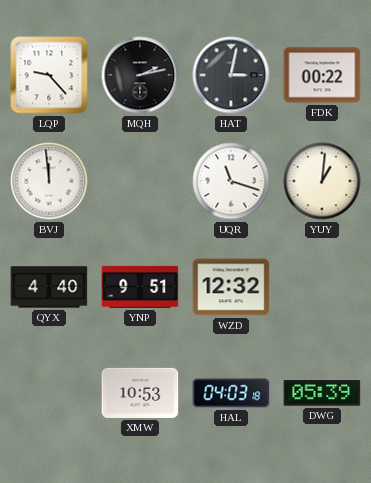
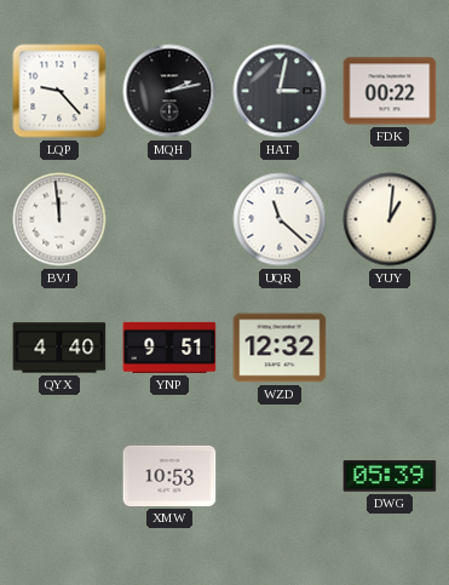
UQR: 11:18 -> 11:22 (280, 219)
HAL: 04:03 -> none (231, 393)
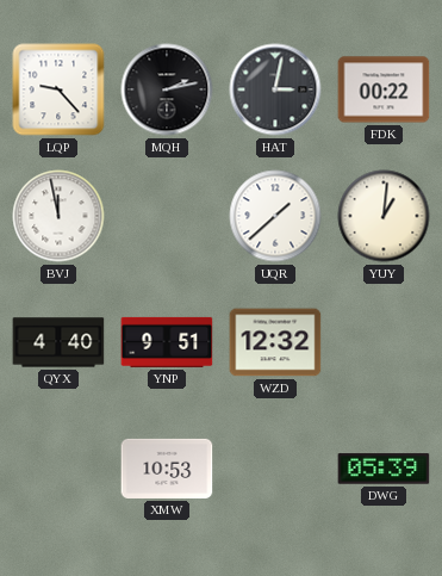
BVJ: 11:59 -> 11:58 (58, 216)
UQR: 11:22 -> 1:38 (275, 216)
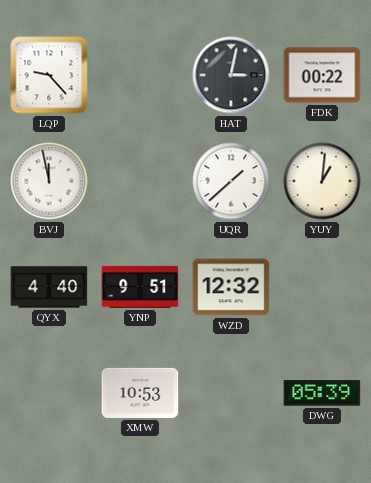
MQH: 2:13 -> none (167, 89)
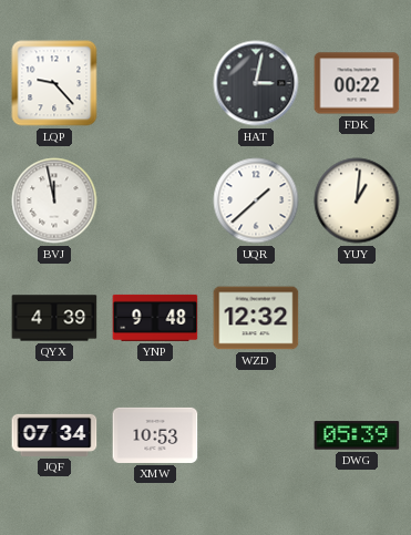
QYX: 4:40 -> 4:39 (54, 318)
YNP: 9:51 -> 9:48 (155, 318)
JQF: none -> 07:34 (54, 435)
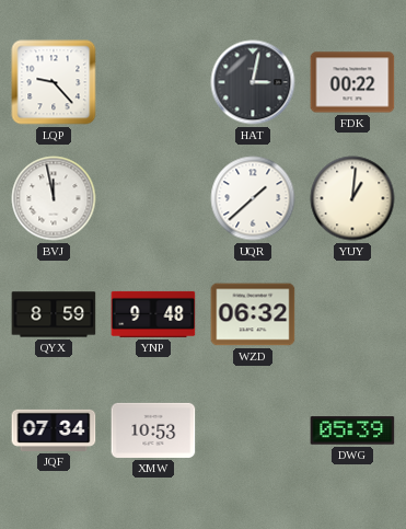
QYX: 4:39 -> 8:59 (54, 314)
WZD: 12:32 -> 06:32 (253, 314)
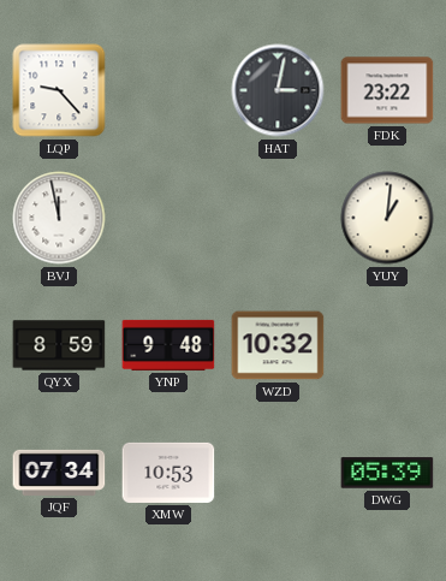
FDK: 00:22 -> 23:22 (387, 90)
UQR: 1:38 -> none (253, 198)
WZD: 06:32 -> 10:32 (278, 345)
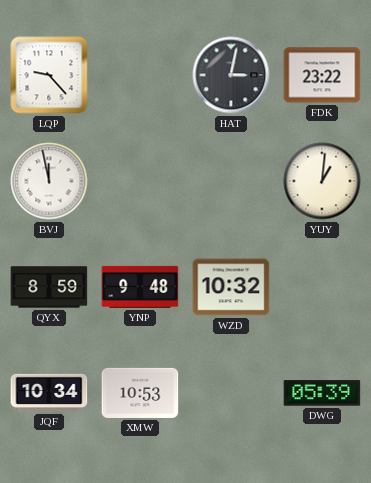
JQF: 07:34 -> 10:34 (49, 393)
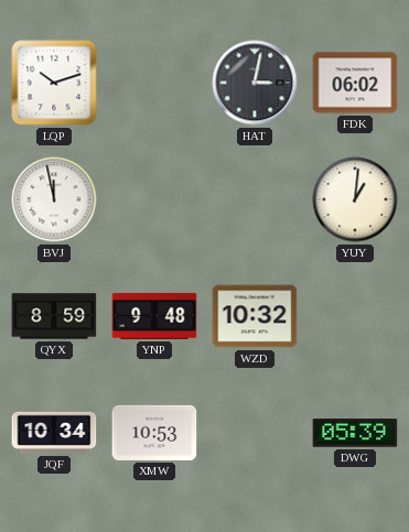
LQP: 9:23 -> 10:12 (54, 83)
FDK: 23:22 -> 06:02 (355, 83)
